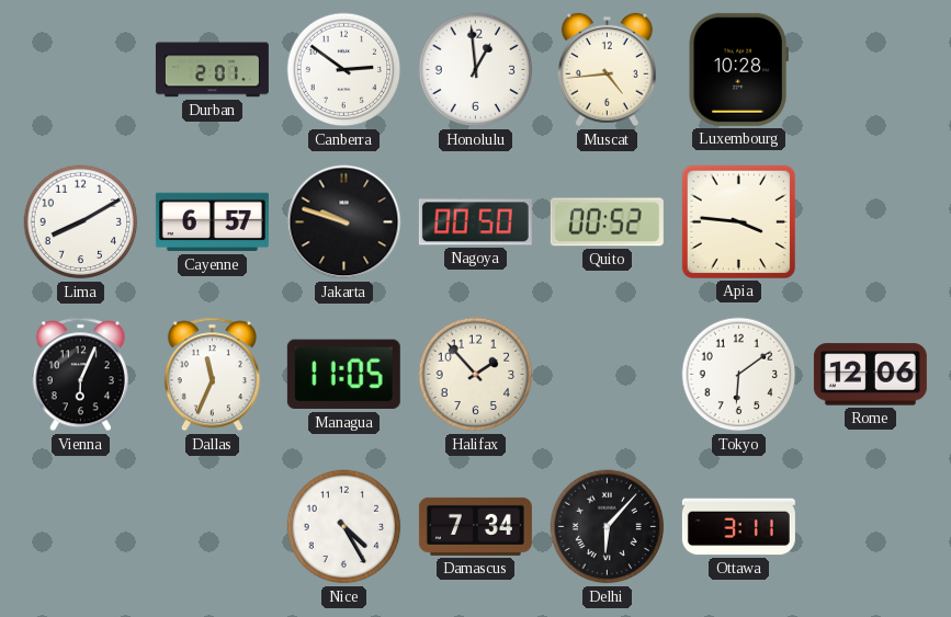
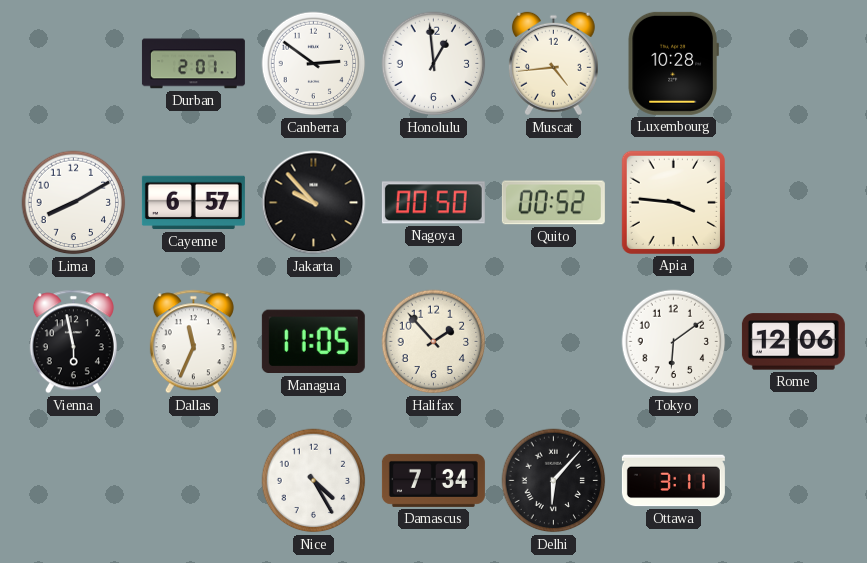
Jakarta: 9:48 -> 9:53 (314, 203)
Vienna: 6:04 -> 5:58 (73, 342)
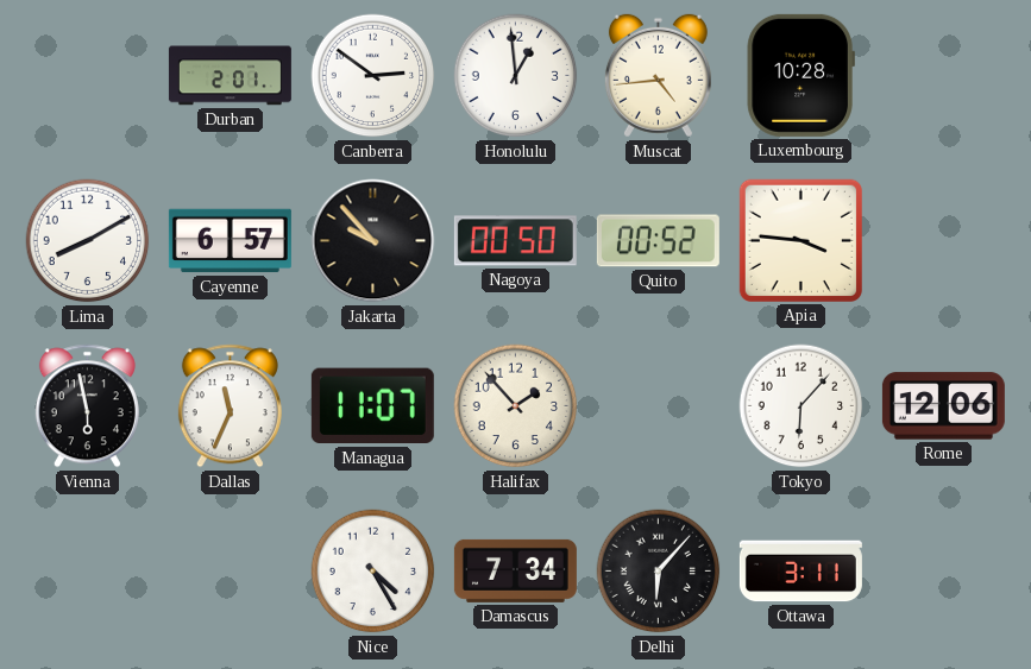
Managua: 11:05 -> 11:07 (372, 406)
Tokyo: 6:09 -> 6:07 (801, 406)
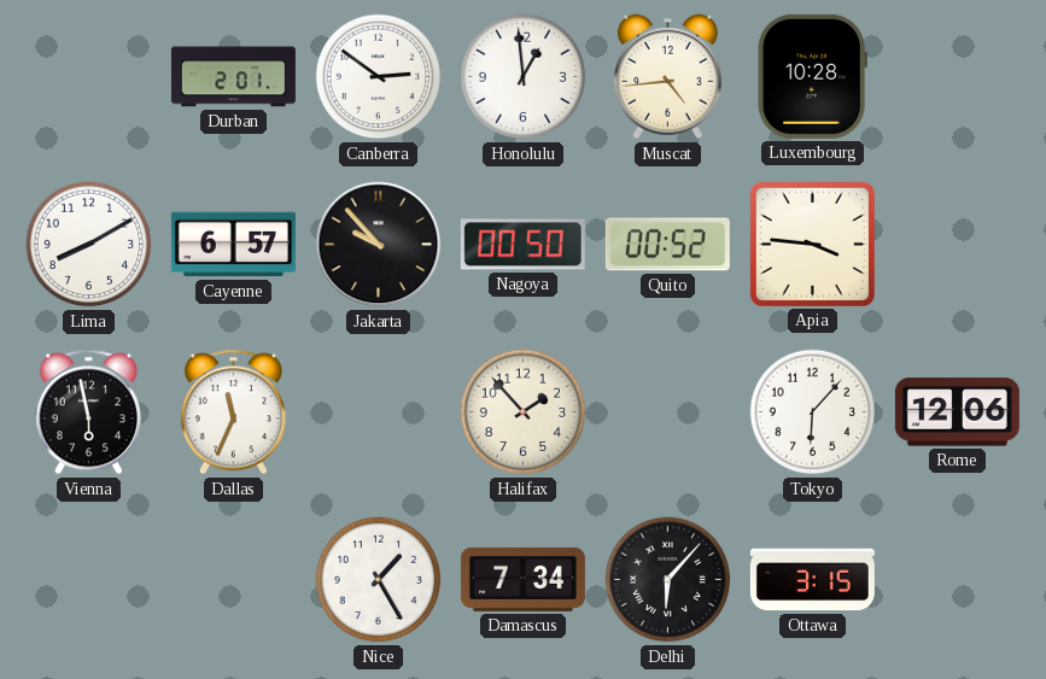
Managua: 11:07 -> none (372, 406)
Nice: 4:25 -> 1:25 (379, 580)
Ottawa: 3:11 -> 3:15 (812, 580)
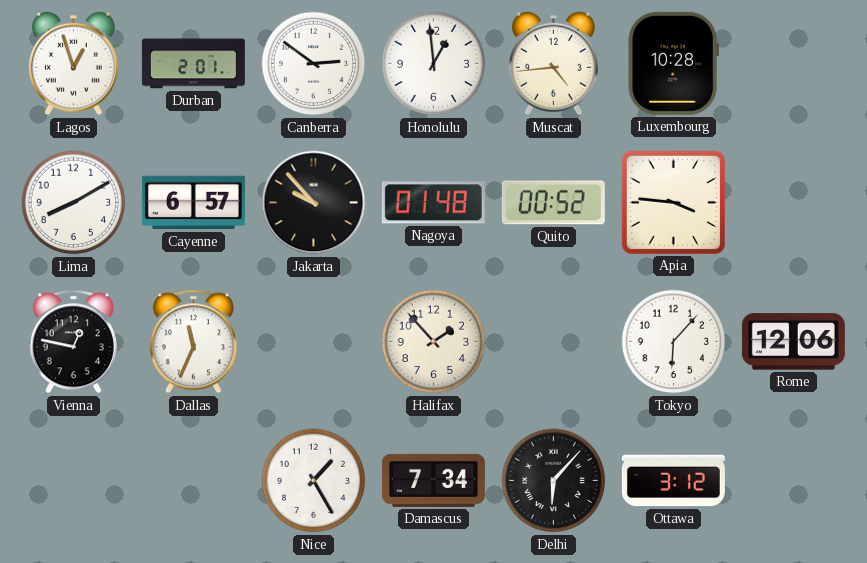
Lagos: none -> 12:57 (73, 64)
Nagoya: 00:50 -> 01:48 (433, 203)
Vienna: 5:58 -> 12:47 (73, 342)
Ottawa: 3:15 -> 3:12 (673, 481)
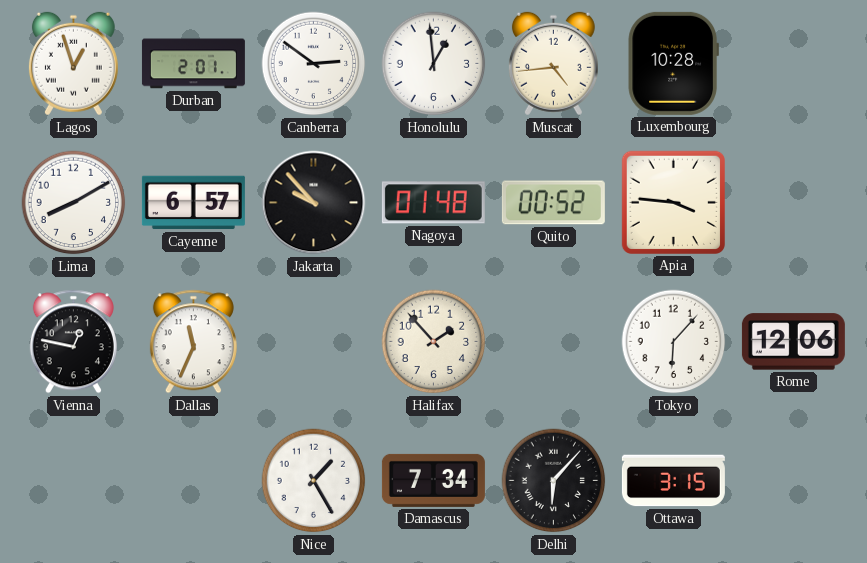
Ottawa: 3:12 -> 3:15 (673, 481)
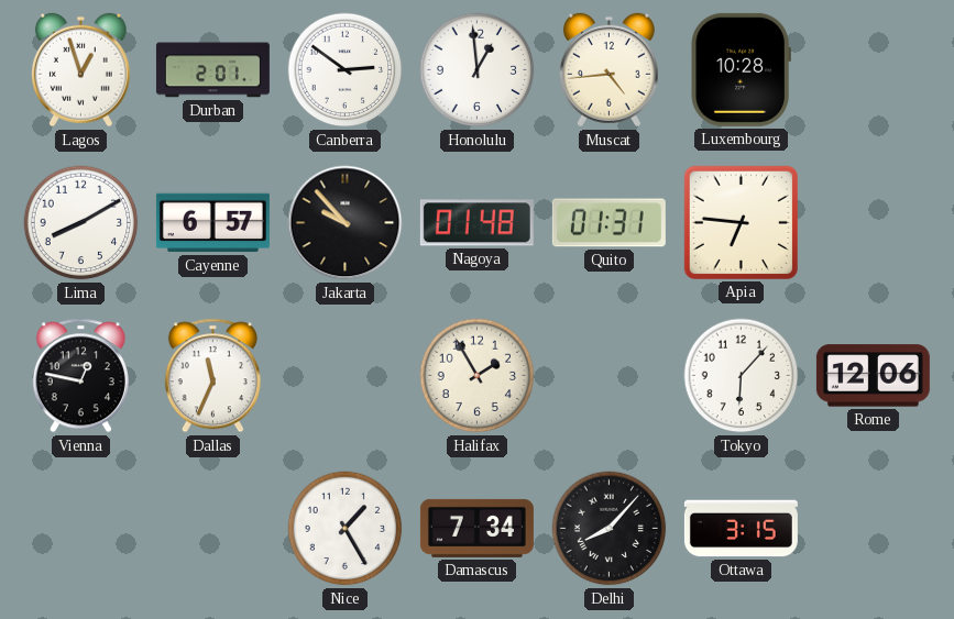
Quito: 00:52 -> 01:31 (608, 223)
Apia: 3:46 -> 6:46 (741, 222)
Halifax: 1:53 -> 1:55 (478, 376)
Delhi: 6:07 -> 8:07 (610, 529)
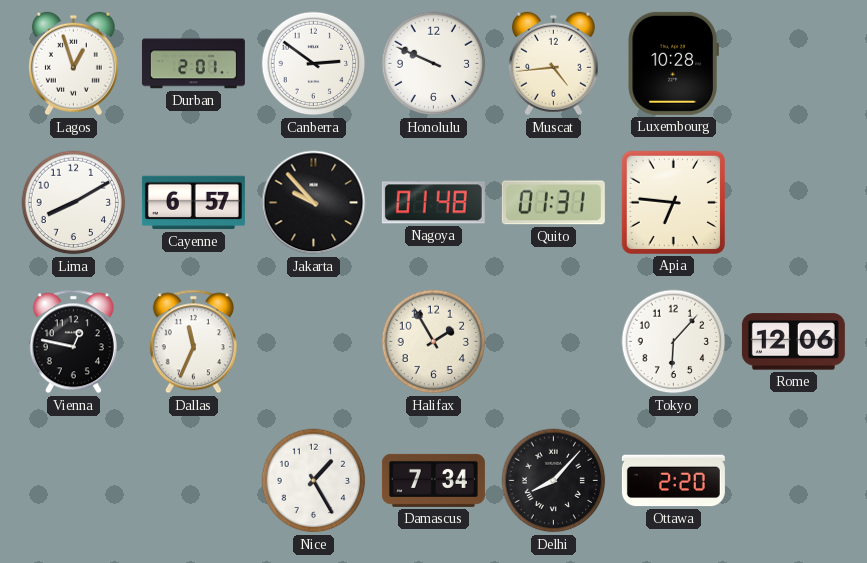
Honolulu: 12:59 -> 9:49 (434, 64)
Ottawa: 3:15 -> 2:20 (673, 481)
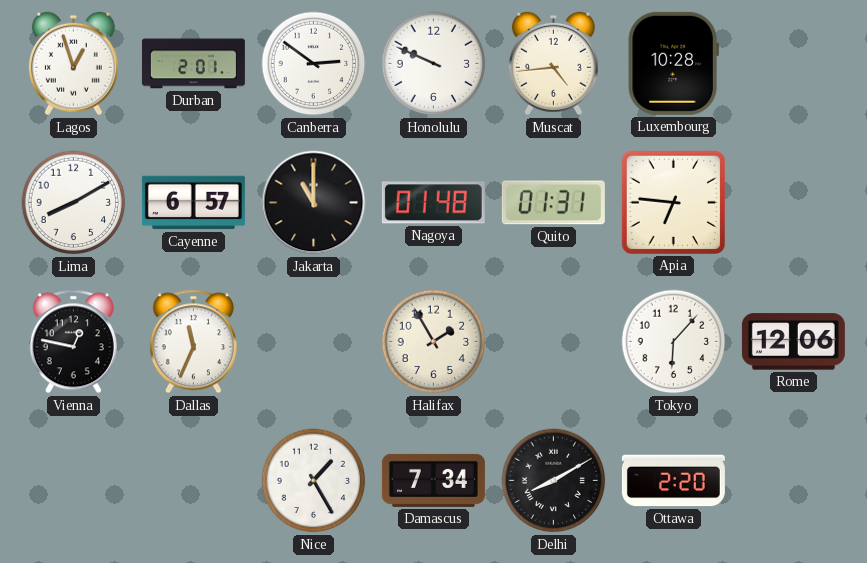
Jakarta: 9:53 -> 11:00 (314, 203)
Delhi: 8:07 -> 8:10 (554, 481)
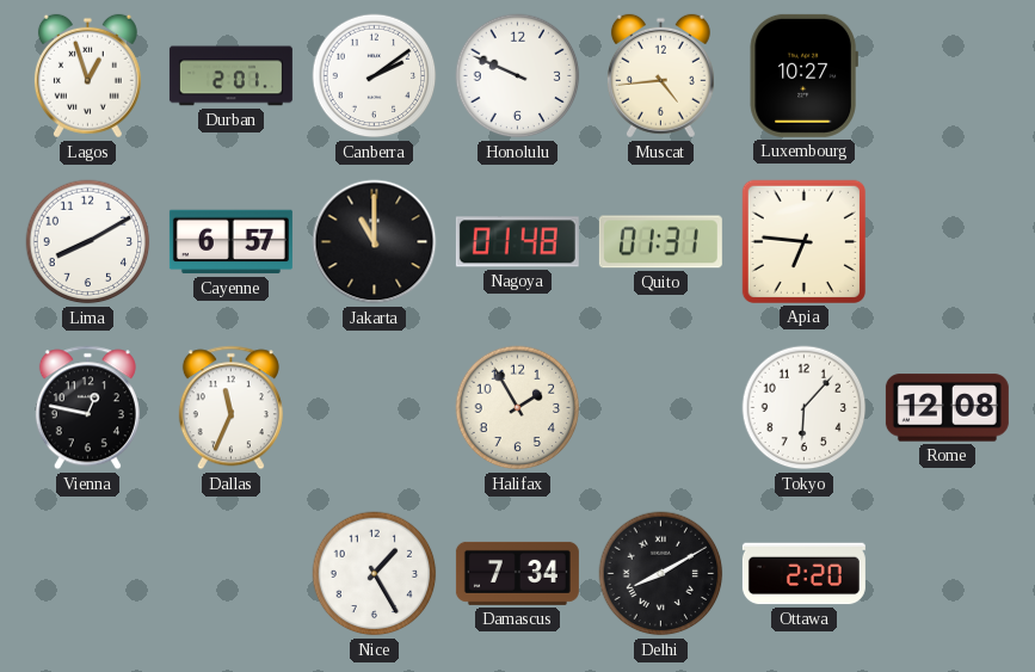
Canberra: 2:51 -> 2:09 (375, 76)
Luxembourg: 10:28 -> 10:27 (803, 75)
Rome: 12:06 -> 12:08 (947, 408)
